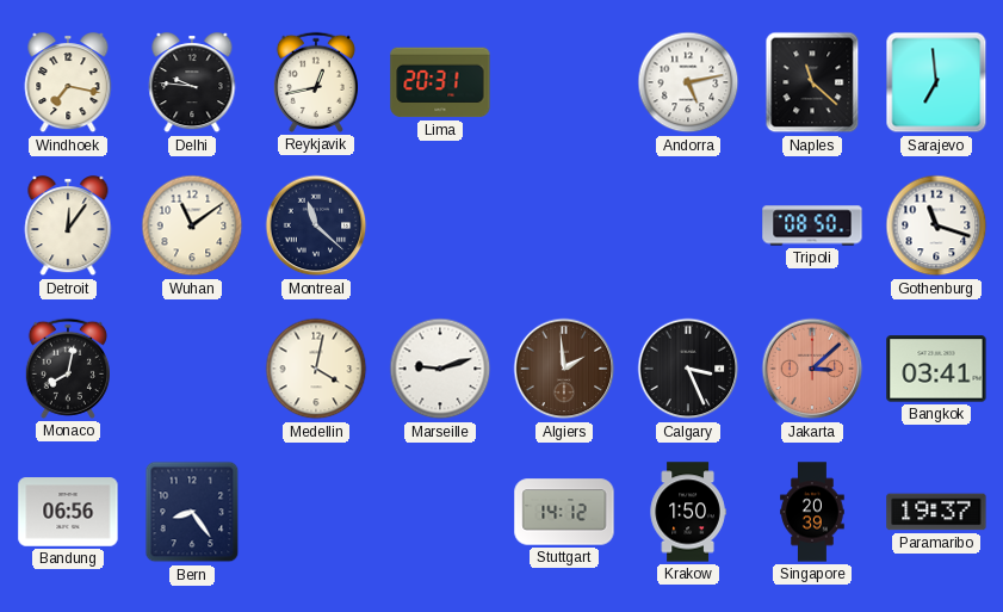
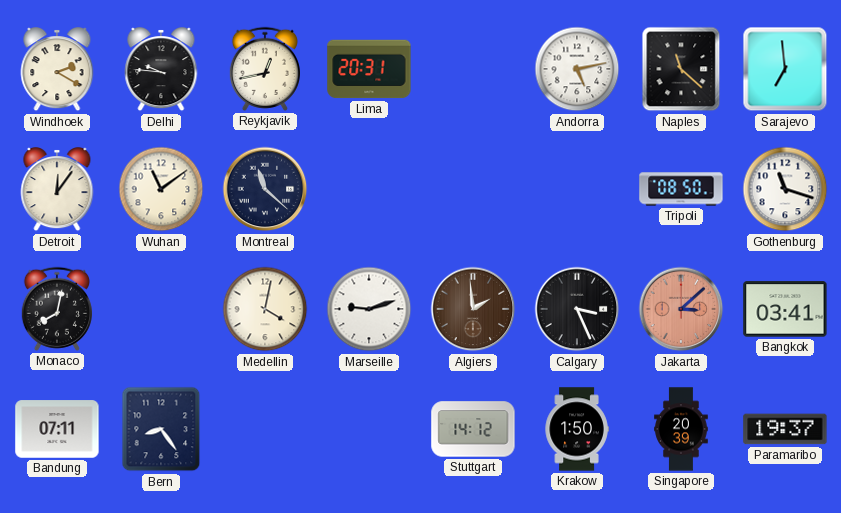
Windhoek: 7:17 -> 2:20 (57, 70)
Bandung: 06:56 -> 07:11 (57, 429)
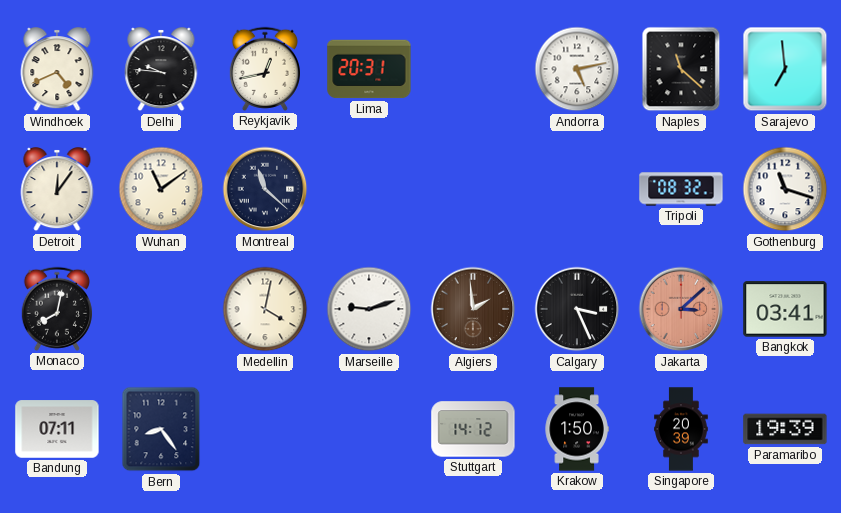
Windhoek: 2:20 -> 4:41 (57, 70)
Tripoli: 08:50 -> 08:32 (681, 189)
Paramaribo: 19:37 -> 19:39 (785, 429)
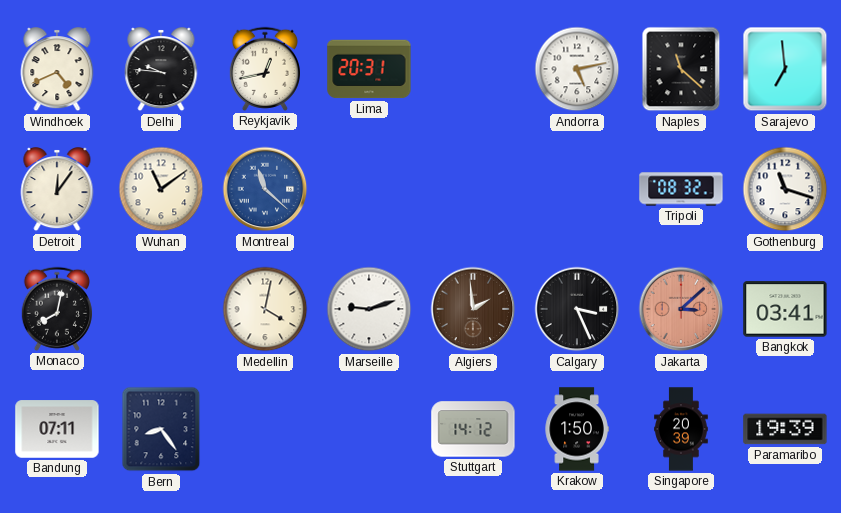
Montreal dial: navy -> blue (265, 189)
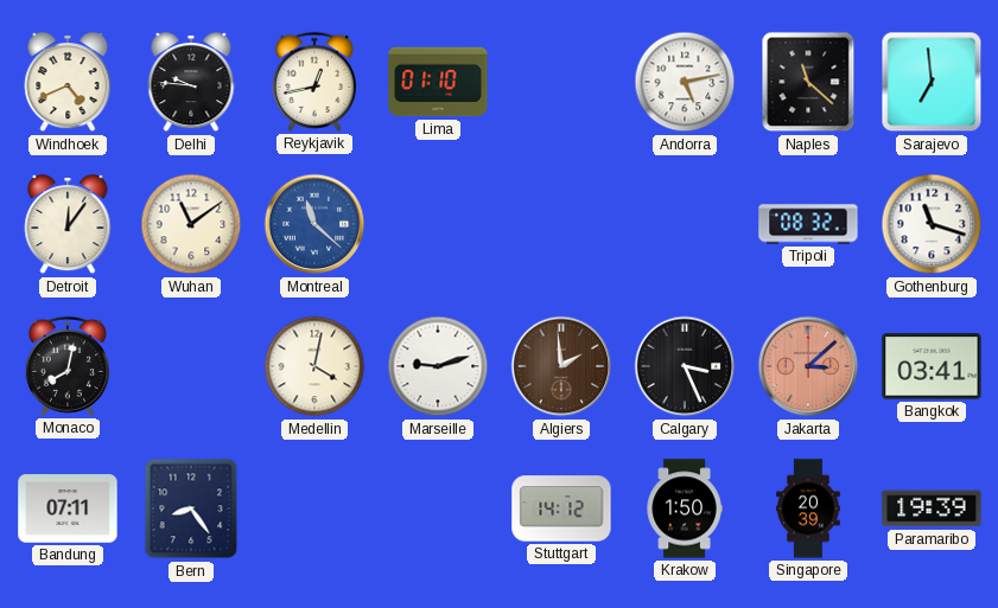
Lima: 20:31 -> 01:10 (438, 82)
